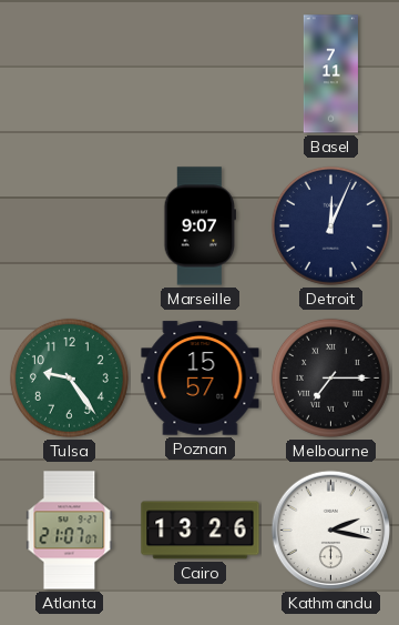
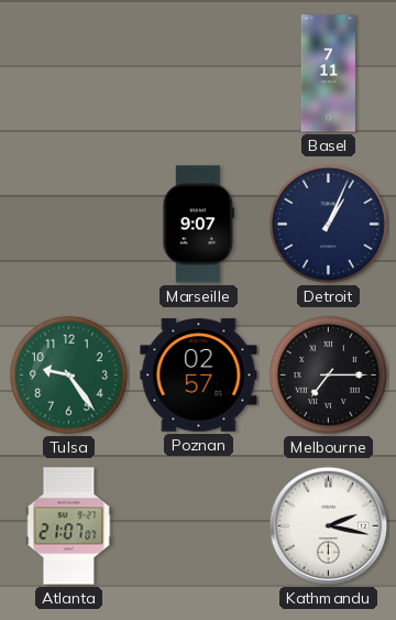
Detroit: 12:04 -> 1:04 (328, 224)
Poznan: 15:57 -> 02:57 (199, 376)
Cairo: 13:26 -> none (201, 531)
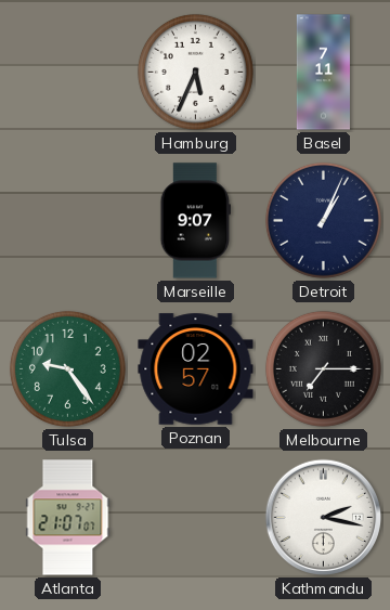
Hamburg: none -> 5:34 (195, 72)
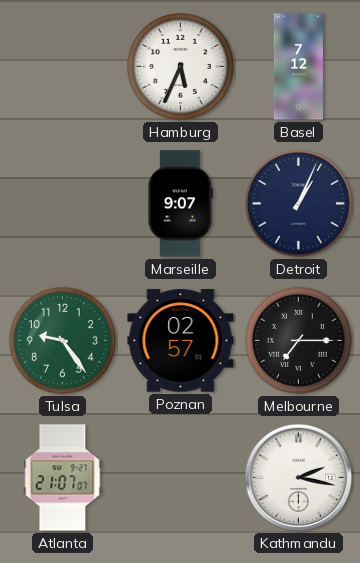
Basel: 7:11 -> 7:12 (298, 67)
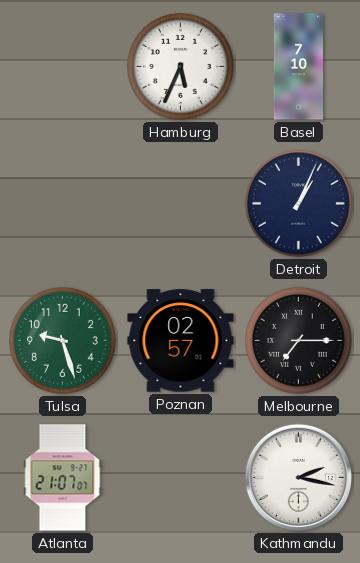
Basel: 7:12 -> 7:10 (298, 67)
Marseille: 9:07 -> none (180, 204)
Tulsa: 9:24 -> 9:27 (62, 340)
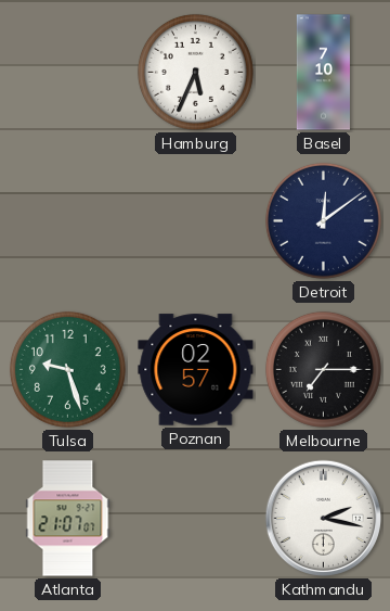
Detroit: 1:04 -> 12:09 (323, 220)
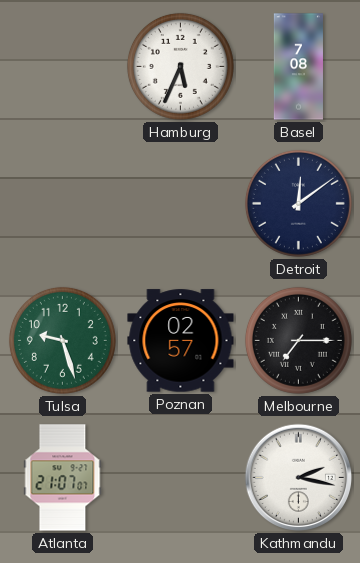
Basel: 7:10 -> 7:08 (298, 67)
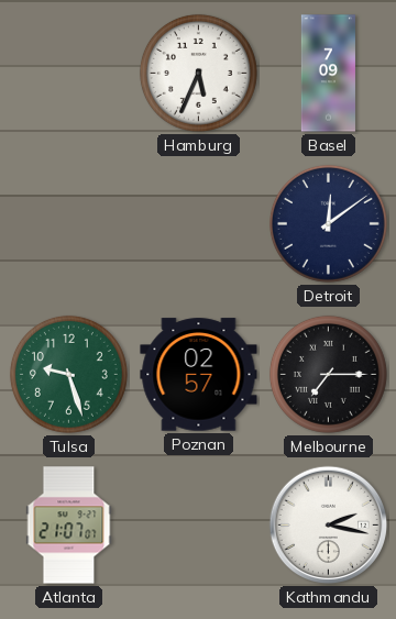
Basel: 7:08 -> 7:09 (328, 74)
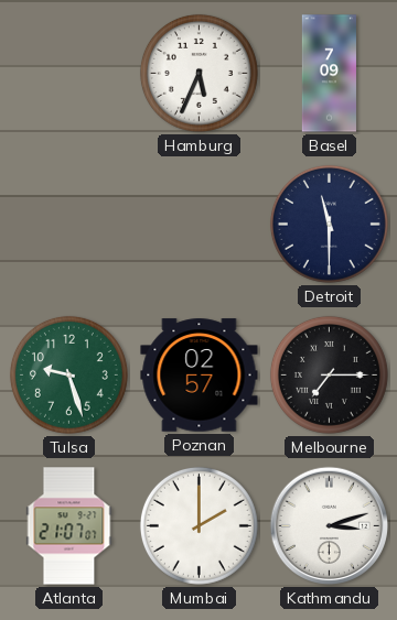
Detroit: 12:09 -> 11:30 (329, 224)
Mumbai: none -> 2:00 (198, 525)
Kathmandu: 2:17 -> 3:12 (330, 526)
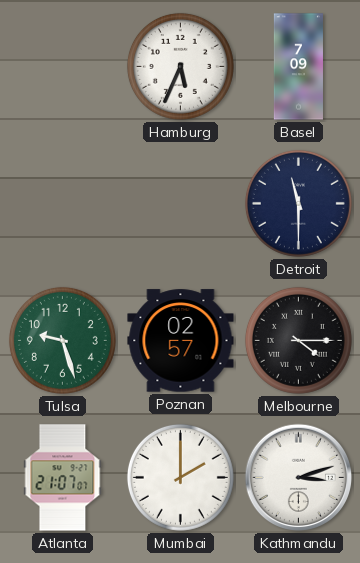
Melbourne: 7:15 -> 4:15 (298, 340)
